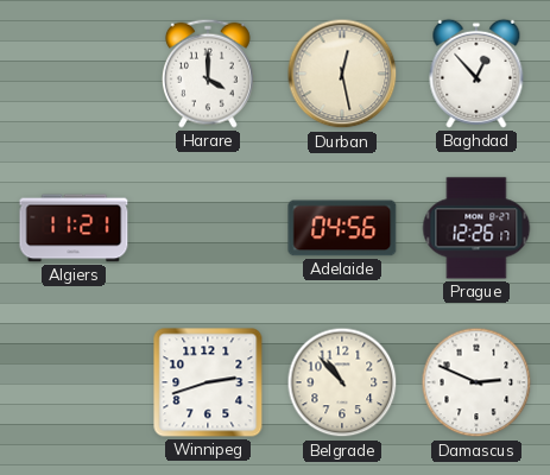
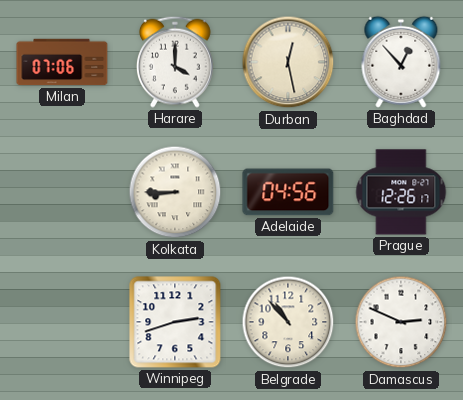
Milan: none -> 07:06 (62, 62)
Algiers: 11:21 -> none (74, 228)
Kolkata: none -> 8:45 (175, 192)
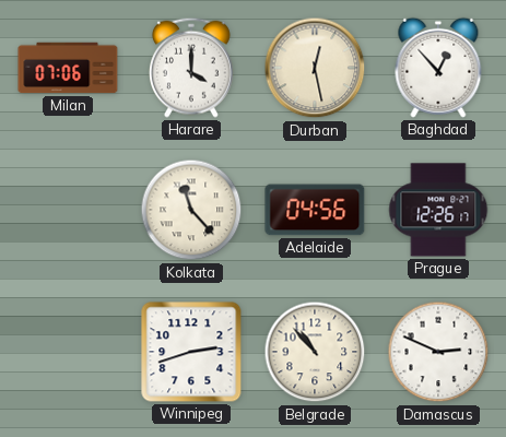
Kolkata: 8:45 -> 11:23 (191, 210)
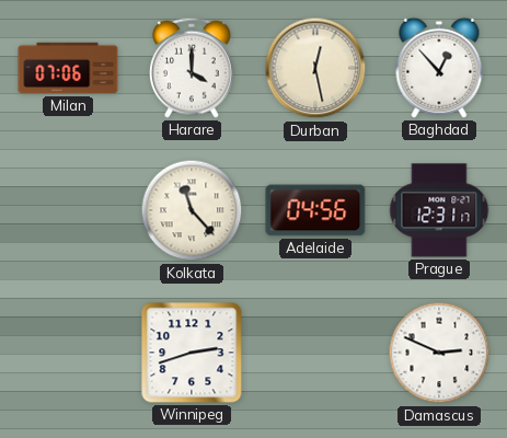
Prague: 12:26 -> 12:31 (439, 210)
Belgrade: 10:53 -> none (315, 352)
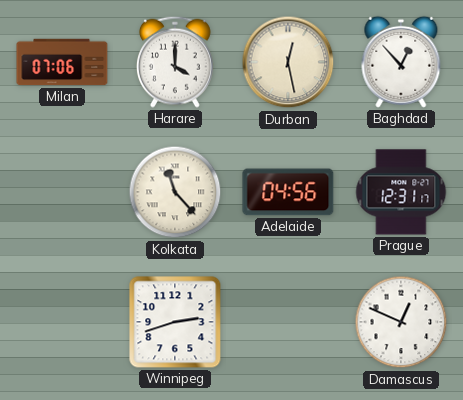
Damascus: 2:49 -> 12:49 (401, 322)
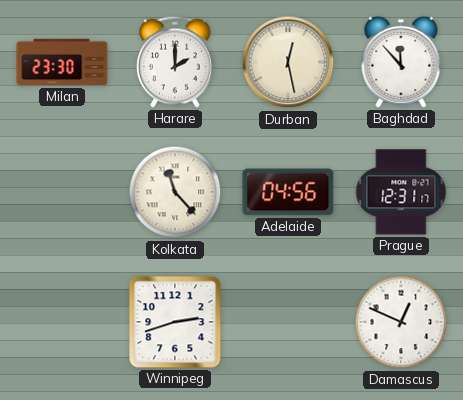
Milan: 07:06 -> 23:30 (62, 62)
Harare: 4:00 -> 2:00 (175, 62)
Baghdad: 12:53 -> 11:53 (401, 62)
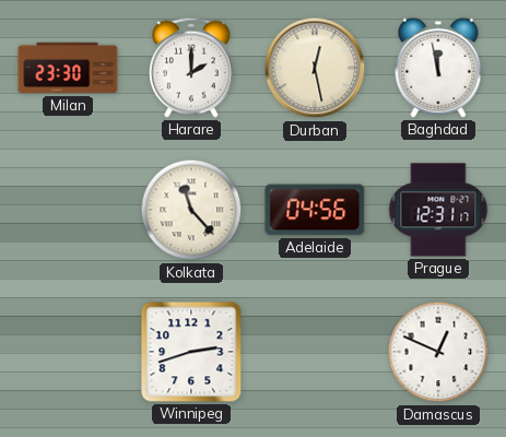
Baghdad: 11:53 -> 11:58 (438, 68)
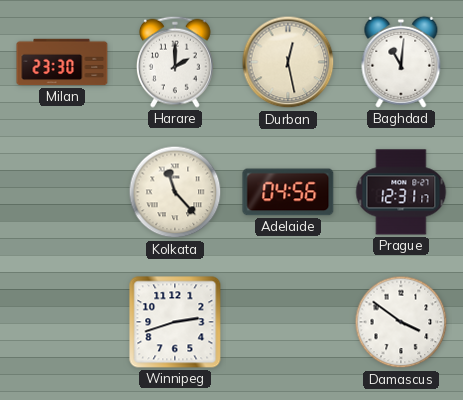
Baghdad: 11:58 -> 11:01 (401, 62)
Damascus: 12:49 -> 3:51 (401, 322)
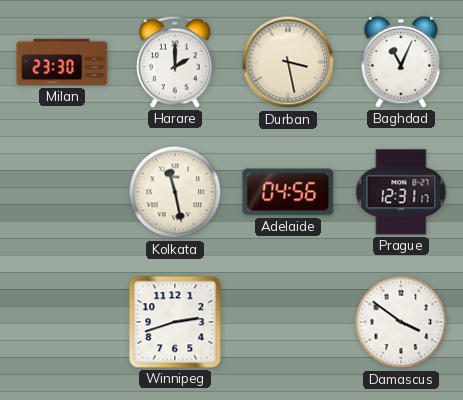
Durban: 12:28 -> 3:28 (288, 62)
Baghdad: 11:01 -> 11:04 (401, 62)
Kolkata: 11:23 -> 11:28 (175, 192)
